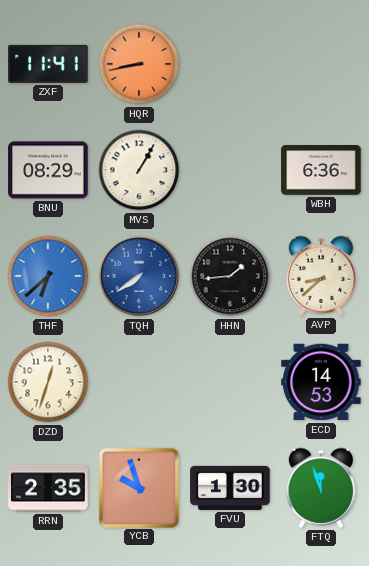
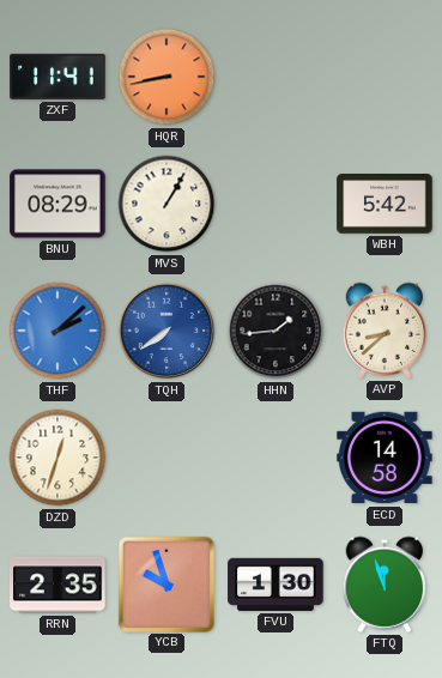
WBH: 6:36 -> 5:42 (385, 204)
THF: 6:38 -> 2:08 (57, 331)
ECD: 14:53 -> 14:58 (385, 458)
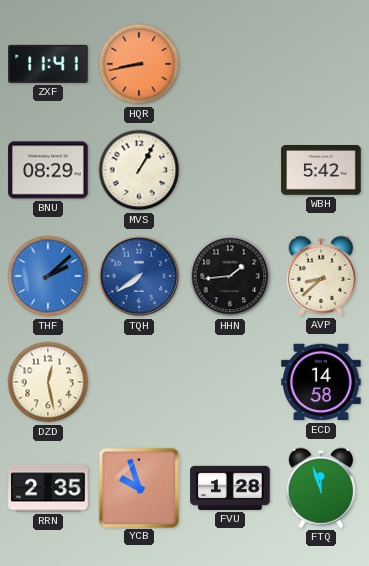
DZD: 12:33 -> 12:28 (48, 382)
FVU: 1:30 -> 1:28 (230, 488)
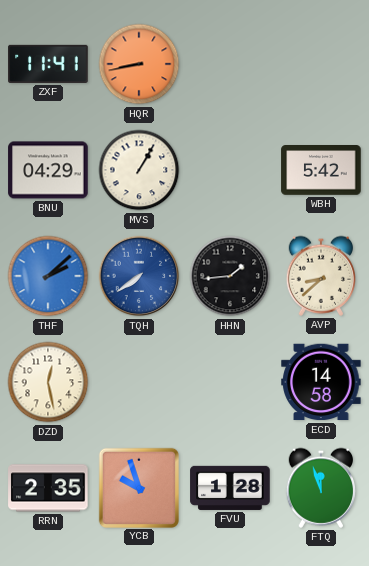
BNU: 08:29 -> 04:29 (48, 170)
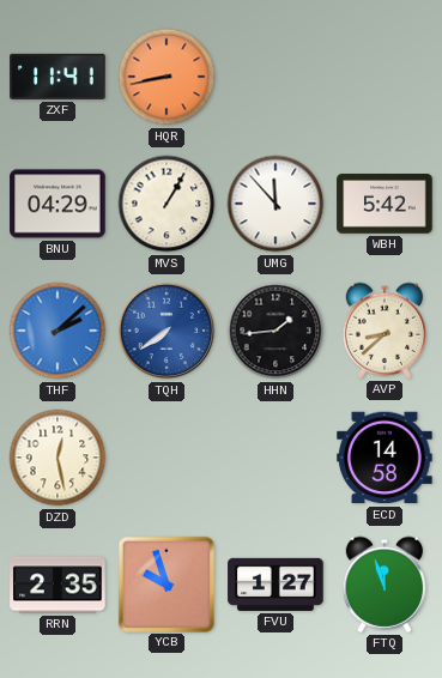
UMG: none -> 11:53 (276, 204)
FVU: 1:28 -> 1:27 (276, 585)
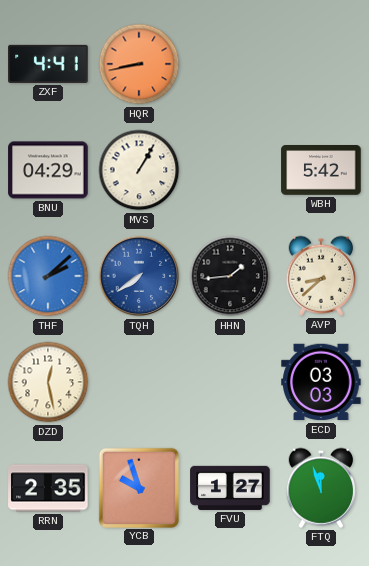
ZXF: 11:41 -> 4:41 (48, 64)
UMG: 11:53 -> none (276, 204)
ECD: 14:58 -> 03:03 (321, 382)
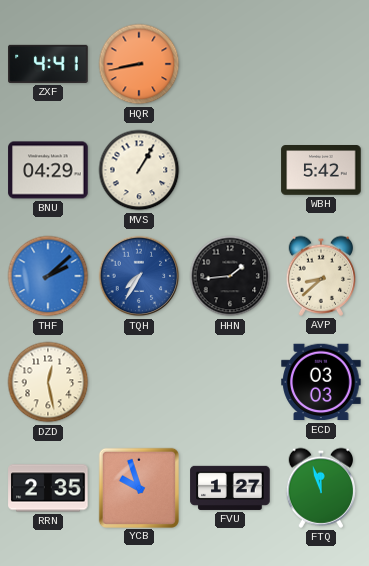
TQH: 7:39 -> 7:35 (139, 276)
